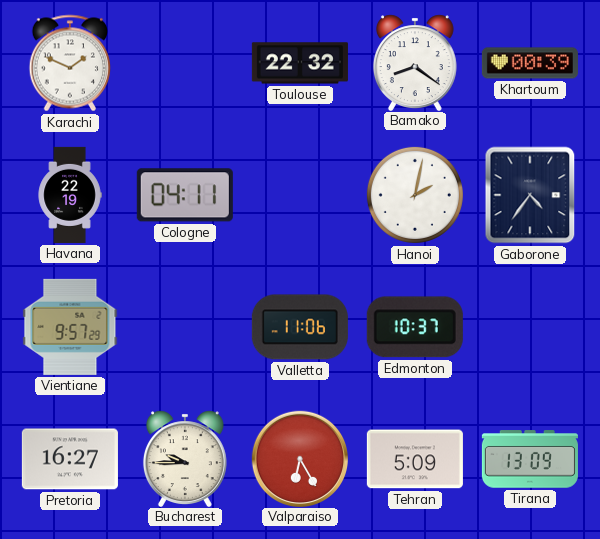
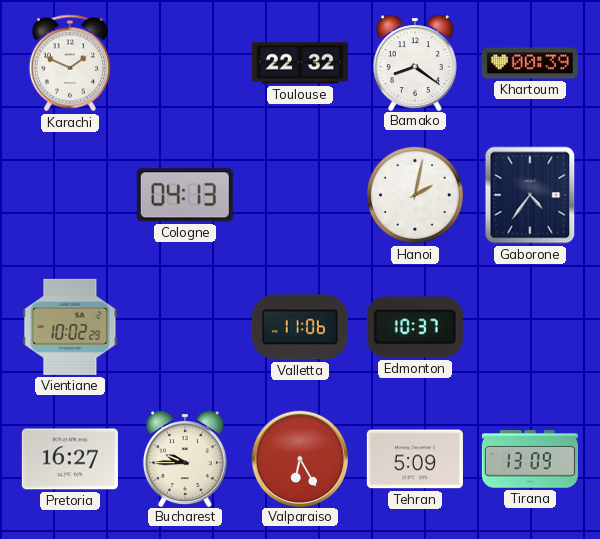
Havana: 22:19 -> none (70, 195)
Cologne: 04:11 -> 04:13 (185, 195)
Vientiane: 9:57 -> 10:02 (70, 327)
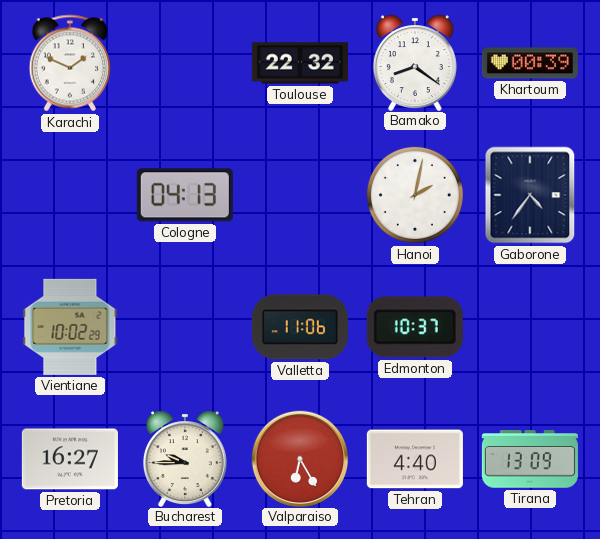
Tehran: 5:09 -> 4:40 (415, 459)
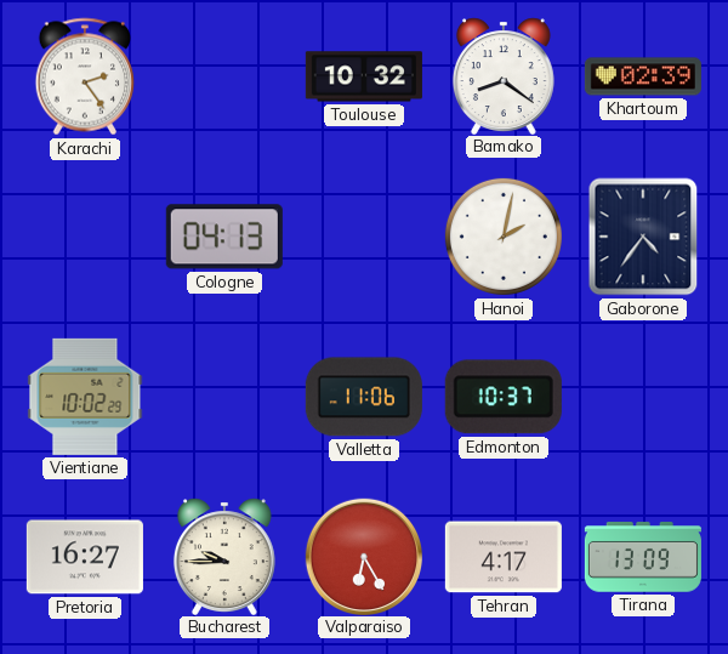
Karachi: 1:49 -> 2:24 (84, 76)
Toulouse: 22:32 -> 10:32 (364, 76)
Khartoum: 00:39 -> 02:39 (643, 76)
Tehran: 4:40 -> 4:17 (504, 557)
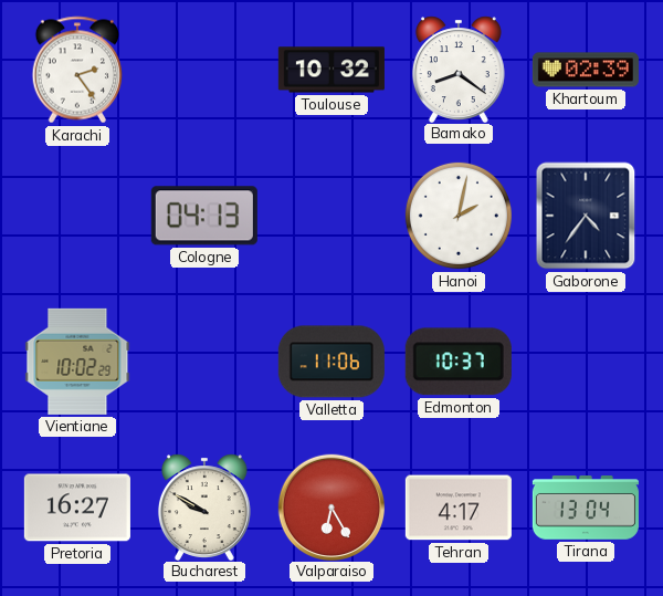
Bucharest: 9:45 -> 9:50 (204, 506)
Tirana: 13:09 -> 13:04 (586, 508)
